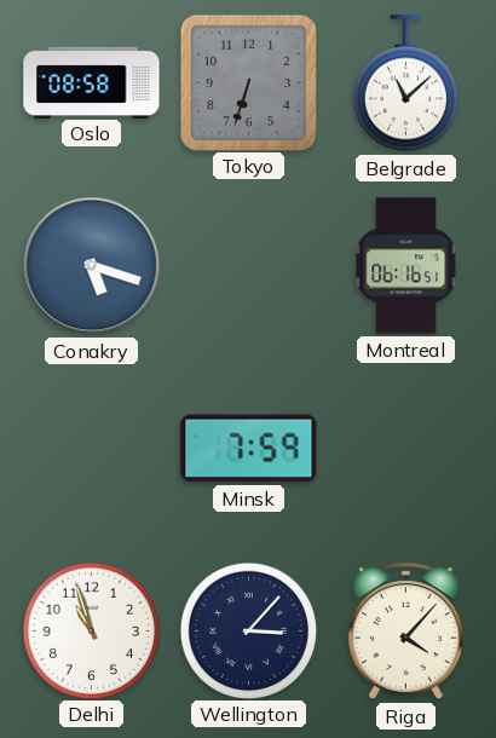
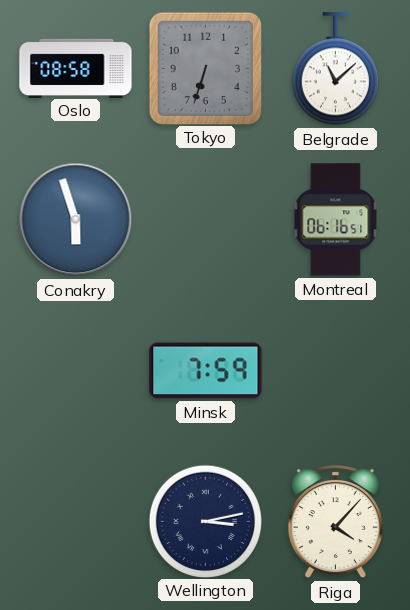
Conakry: 5:18 -> 5:57 (76, 220)
Delhi: 10:57 -> none (91, 630)
Wellington: 3:07 -> 3:13 (205, 521)
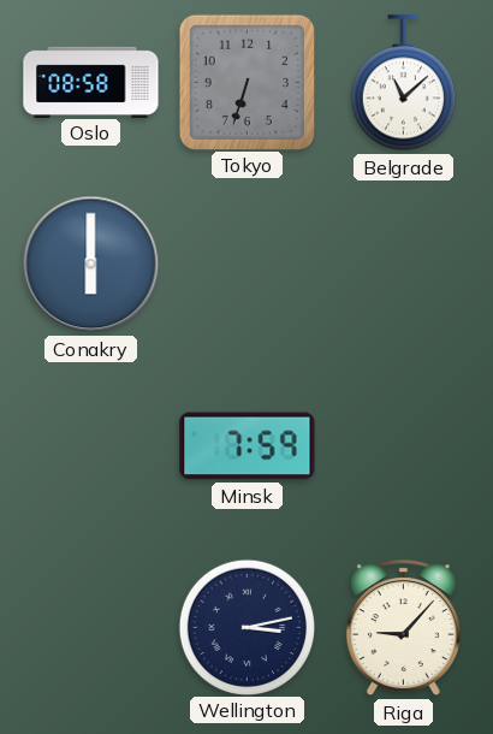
Conakry: 5:57 -> 6:00 (91, 265)
Montreal: 06:16 -> none (336, 220)
Riga: 4:07 -> 9:07 (403, 628)
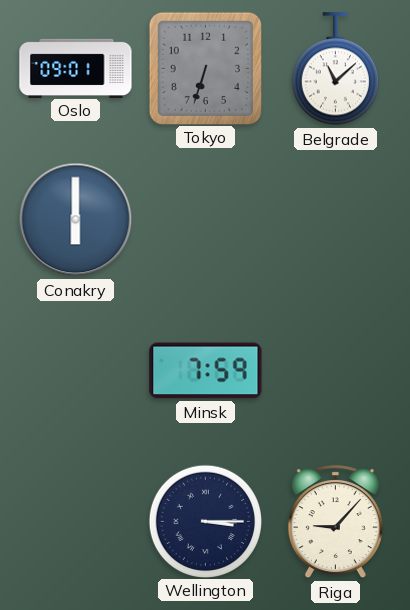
Oslo: 08:58 -> 09:01 (76, 68)
Wellington: 3:13 -> 3:15 (205, 521)
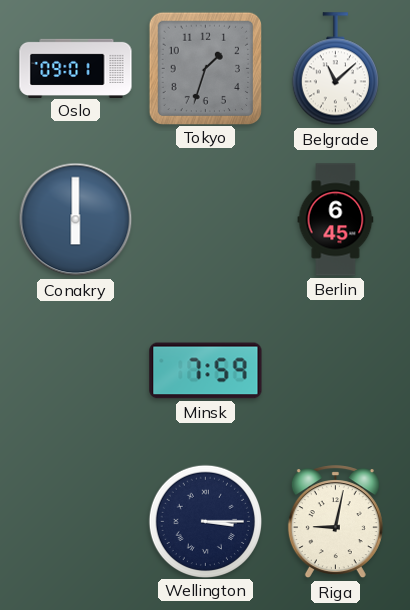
Tokyo: 6:33 -> 1:33 (205, 68)
Berlin: none -> 6:45 (336, 220)
Riga: 9:07 -> 9:02 (335, 522)
